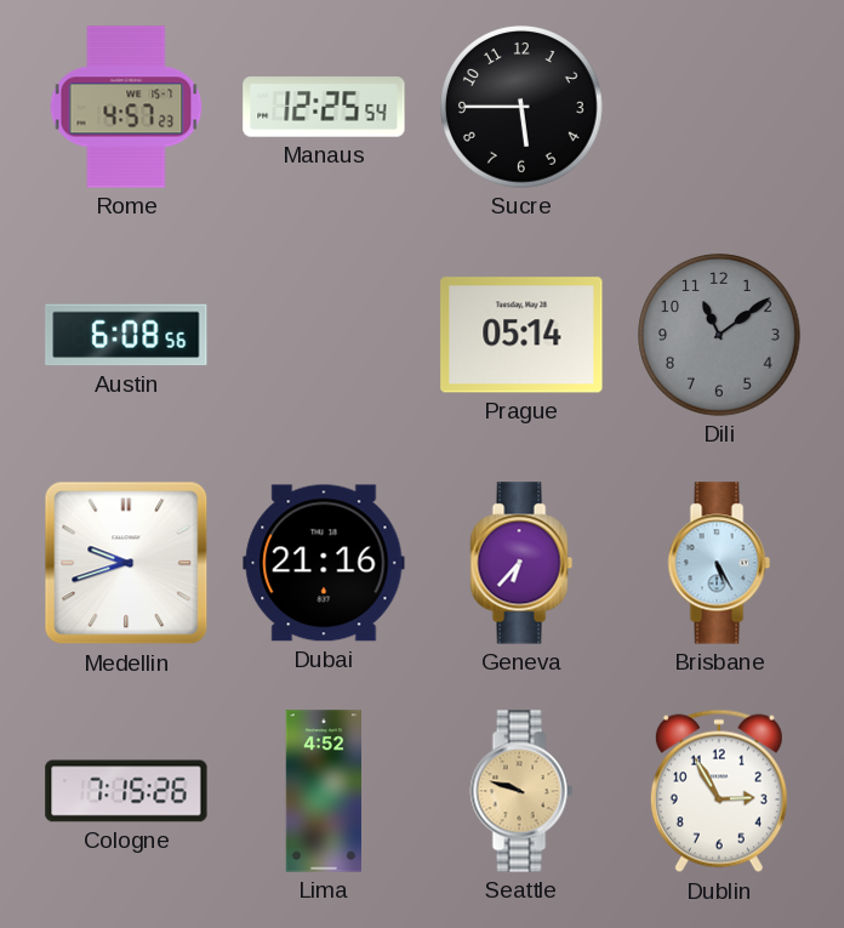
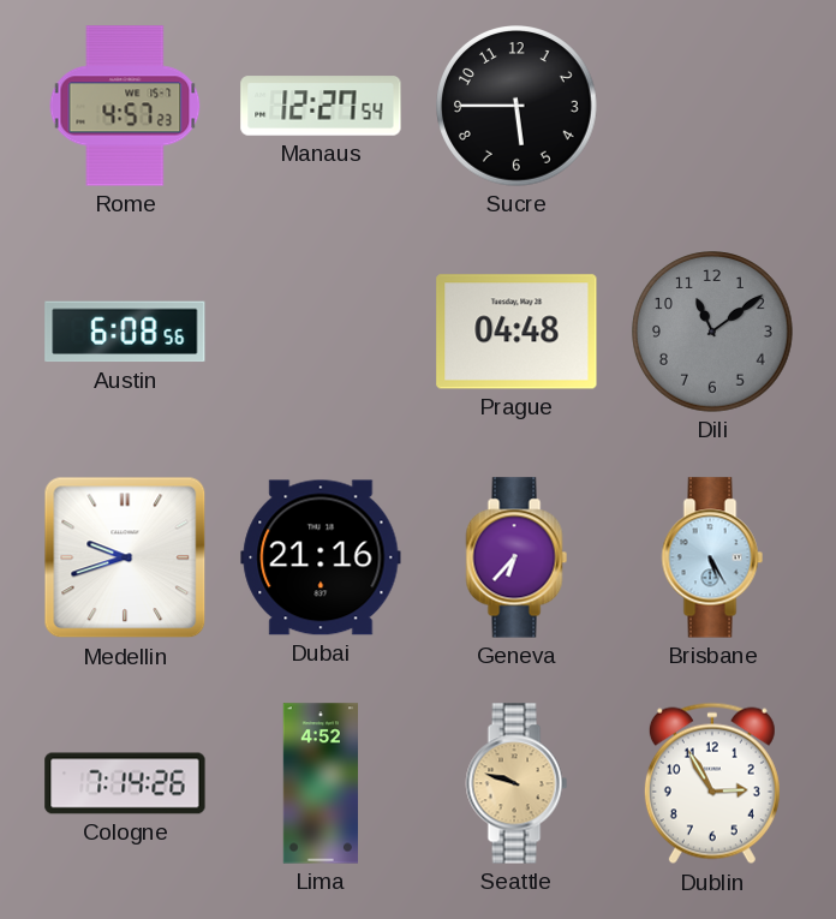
Manaus: 12:25 -> 12:27 (321, 106)
Prague: 05:14 -> 04:48 (516, 332)
Cologne: 7:15 -> 7:14 (125, 783)
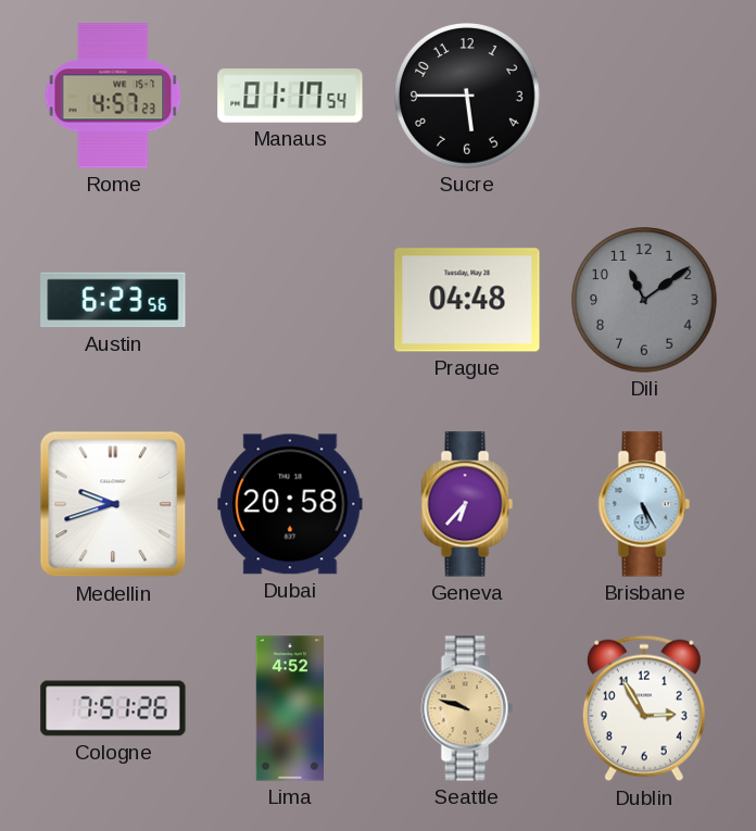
Manaus: 12:27 -> 01:17 (290, 96)
Austin: 6:08 -> 6:23 (113, 300)
Dubai: 21:16 -> 20:58 (290, 504)
Cologne: 7:14 -> 7:51 (113, 708)
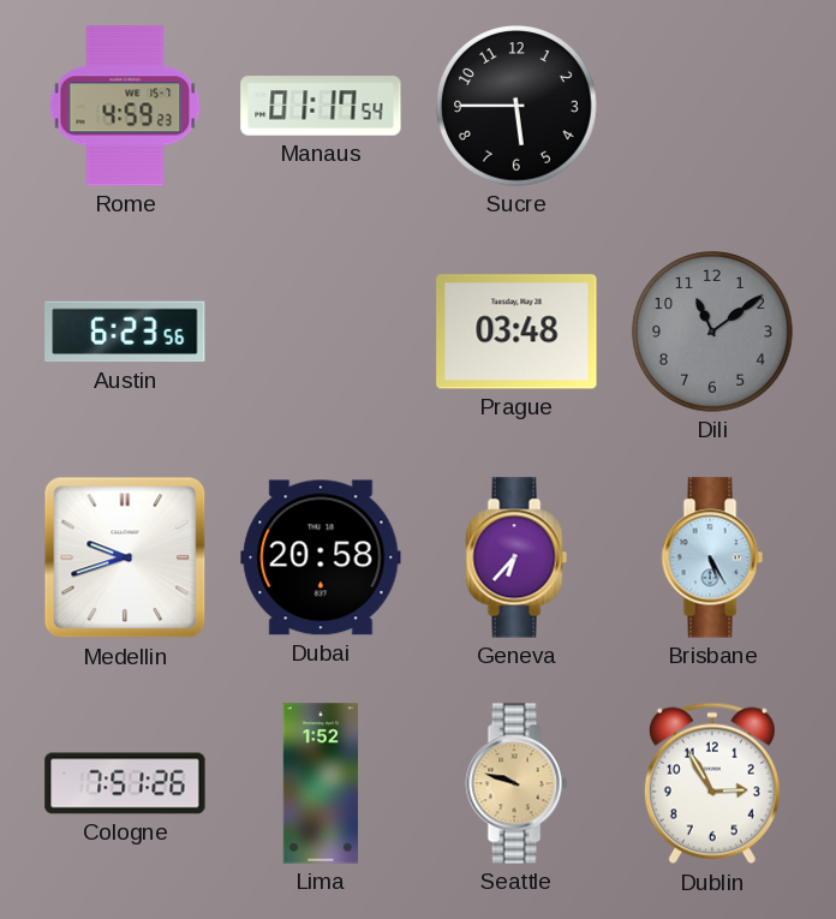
Rome: 4:57 -> 4:59 (125, 106)
Prague: 04:48 -> 03:48 (516, 332)
Lima: 4:52 -> 1:52 (320, 783)
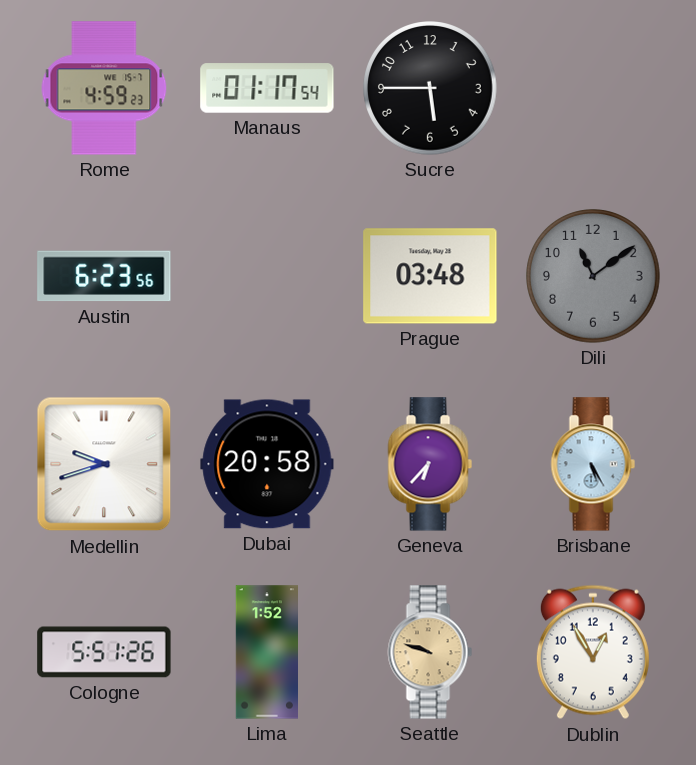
Cologne: 7:51 -> 5:51 (104, 652)
Dublin: 2:55 -> 12:55 (593, 652)
